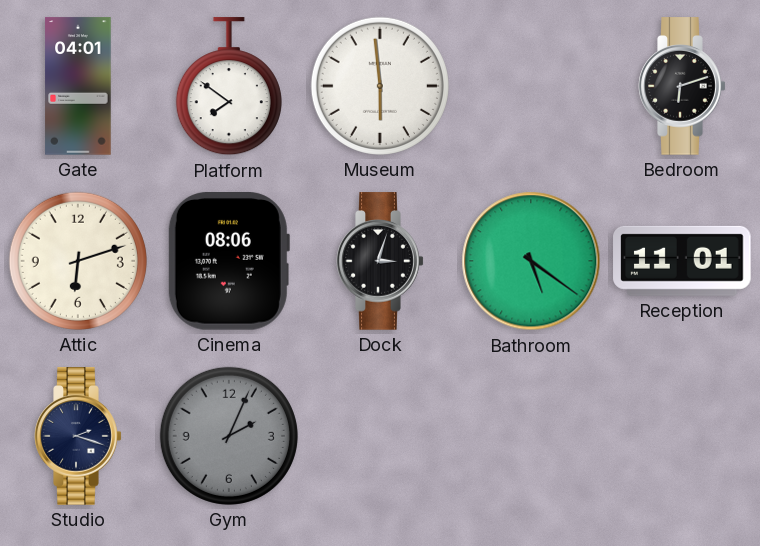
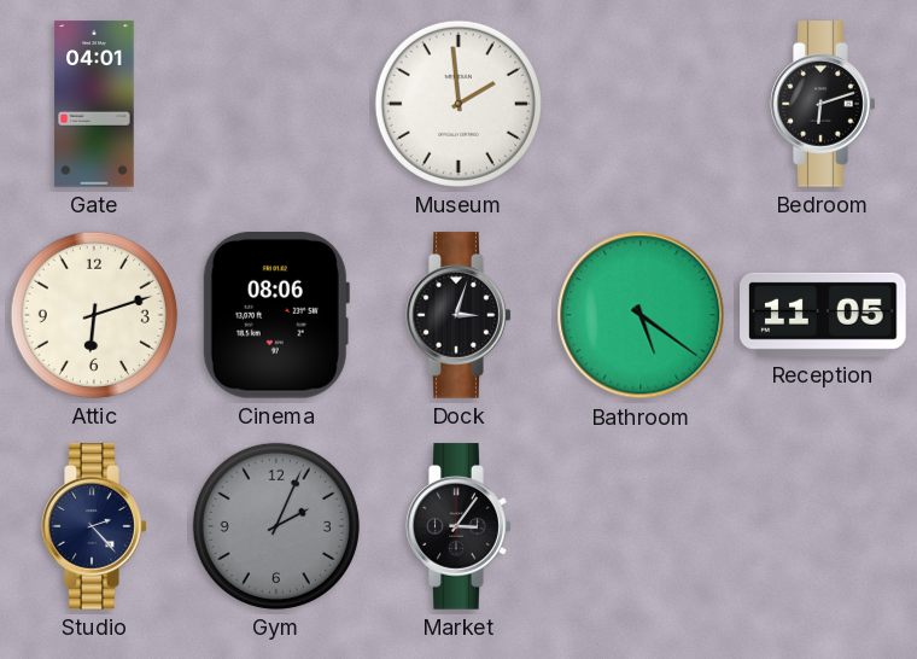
Platform: 7:51 -> none (229, 87)
Museum: 5:59 -> 1:59 (458, 104)
Reception: 11:01 -> 11:05 (823, 315)
Studio: 2:18 -> 2:23 (94, 526)
Market: none -> 3:06 (458, 526)
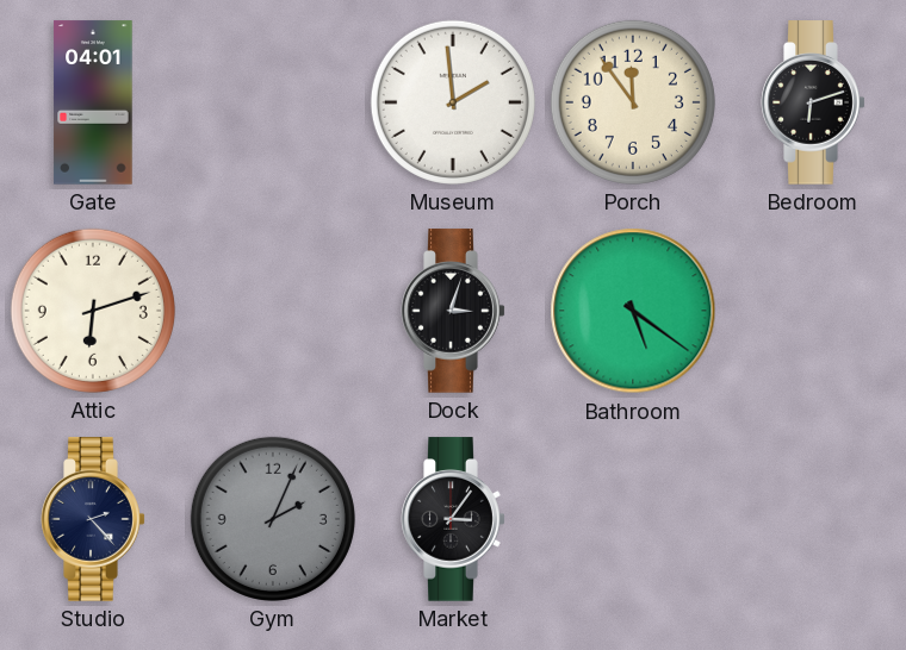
Porch: none -> 11:54 (633, 102)
Cinema: 08:06 -> none (275, 316)
Reception: 11:05 -> none (823, 315)
